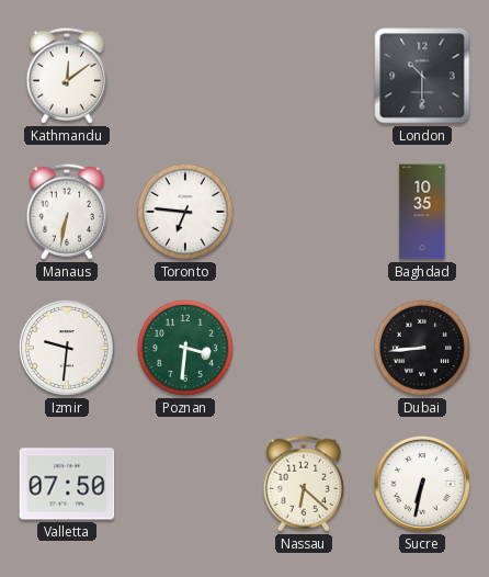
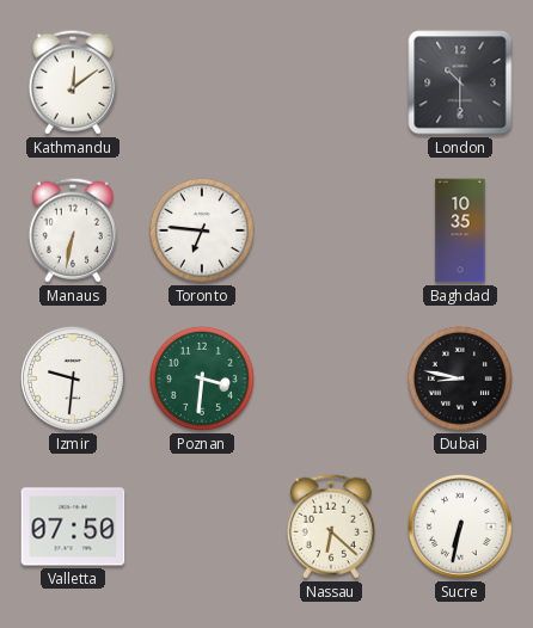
Dubai: 8:44 -> 8:47 (460, 378)
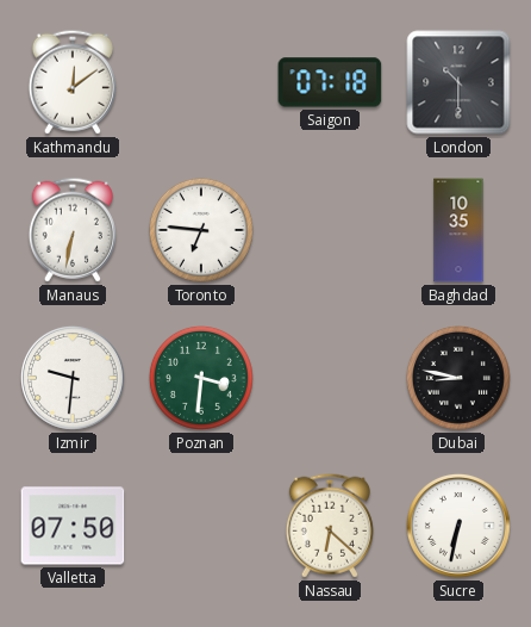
Saigon: none -> 07:18 (330, 82)
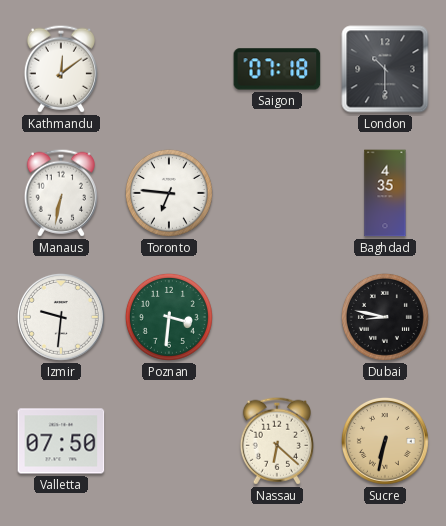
Baghdad: 10:35 -> 4:35 (385, 193)
Sucre dial: white -> champagne (385, 441)
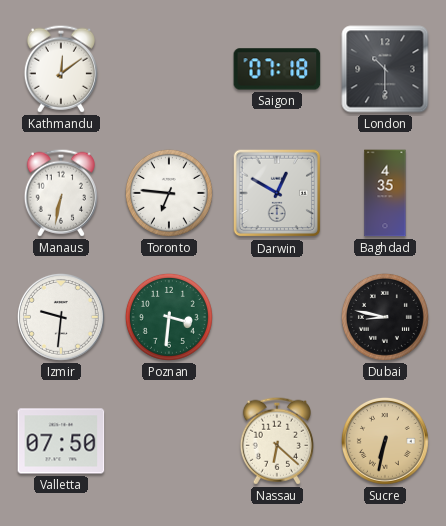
Darwin: none -> 12:50 (277, 193)
